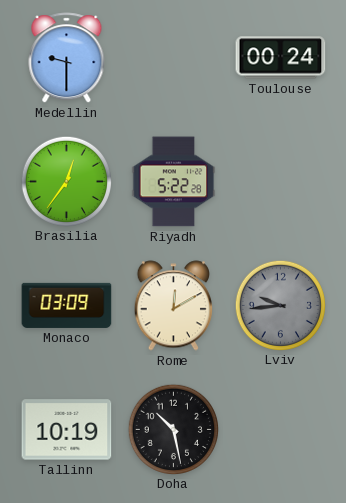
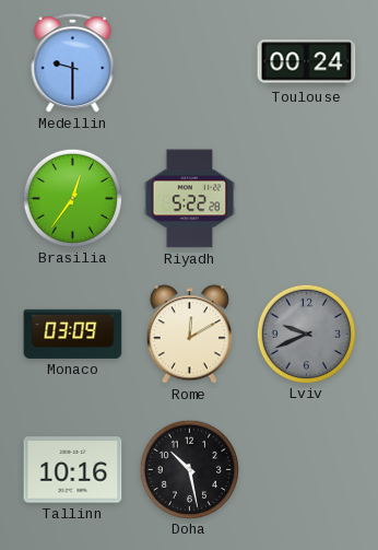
Lviv: 9:44 -> 9:41 (306, 333)
Tallinn: 10:19 -> 10:16 (73, 470)
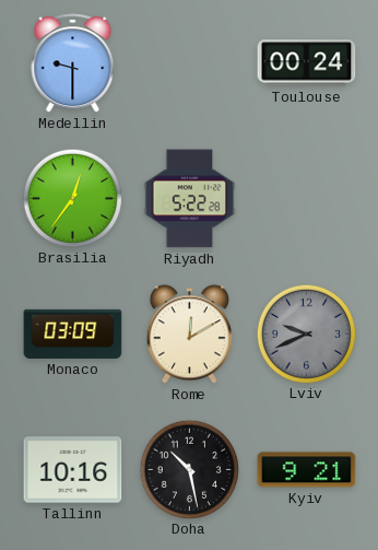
Kyiv: none -> 9:21 (307, 470)
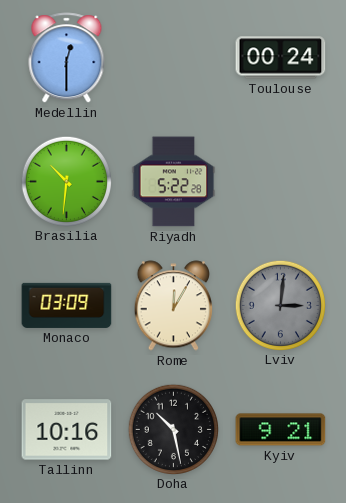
Medellin: 9:30 -> 12:30 (67, 58)
Brasilia: 12:36 -> 10:31 (66, 181)
Rome: 12:10 -> 12:05 (173, 306)
Lviv: 9:41 -> 3:01 (280, 305)
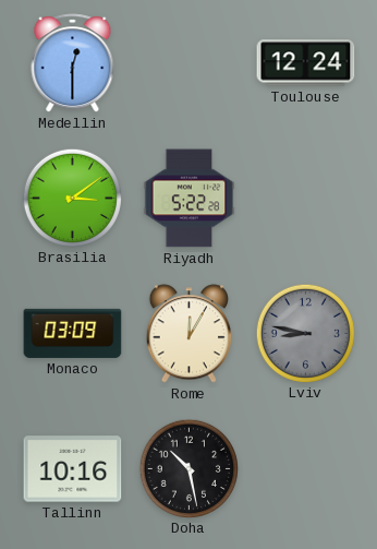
Toulouse: 00:24 -> 12:24 (306, 63)
Brasilia: 10:31 -> 3:09 (72, 198)
Lviv: 3:01 -> 8:47 (305, 333)
Kyiv: 9:21 -> none (281, 430)
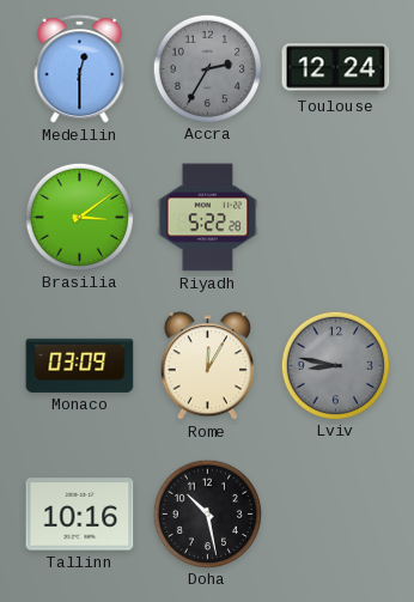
Accra: none -> 2:35 (207, 68)
